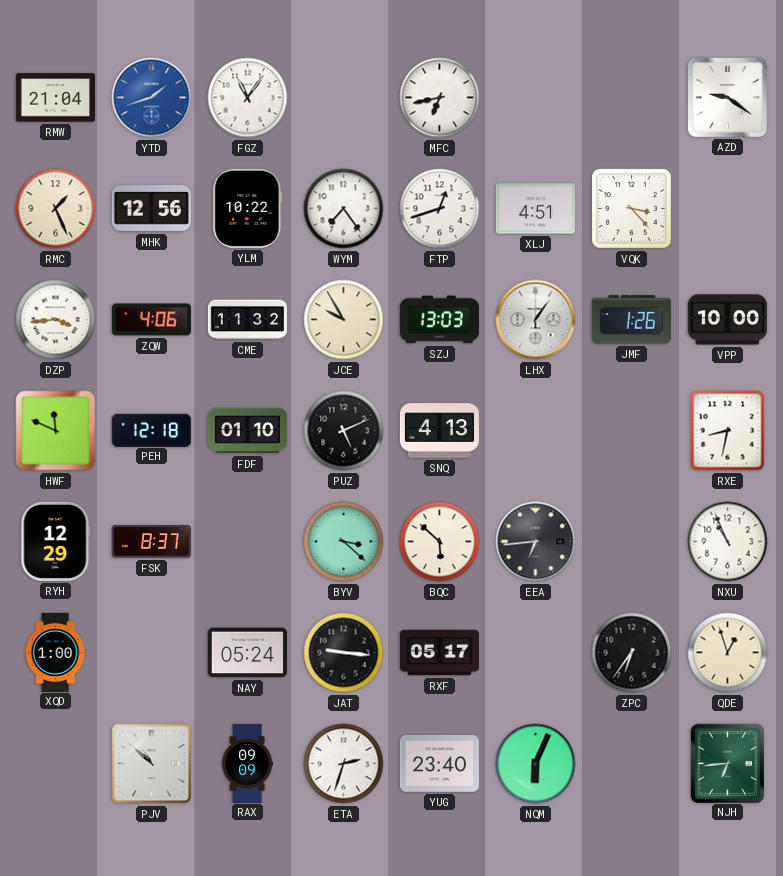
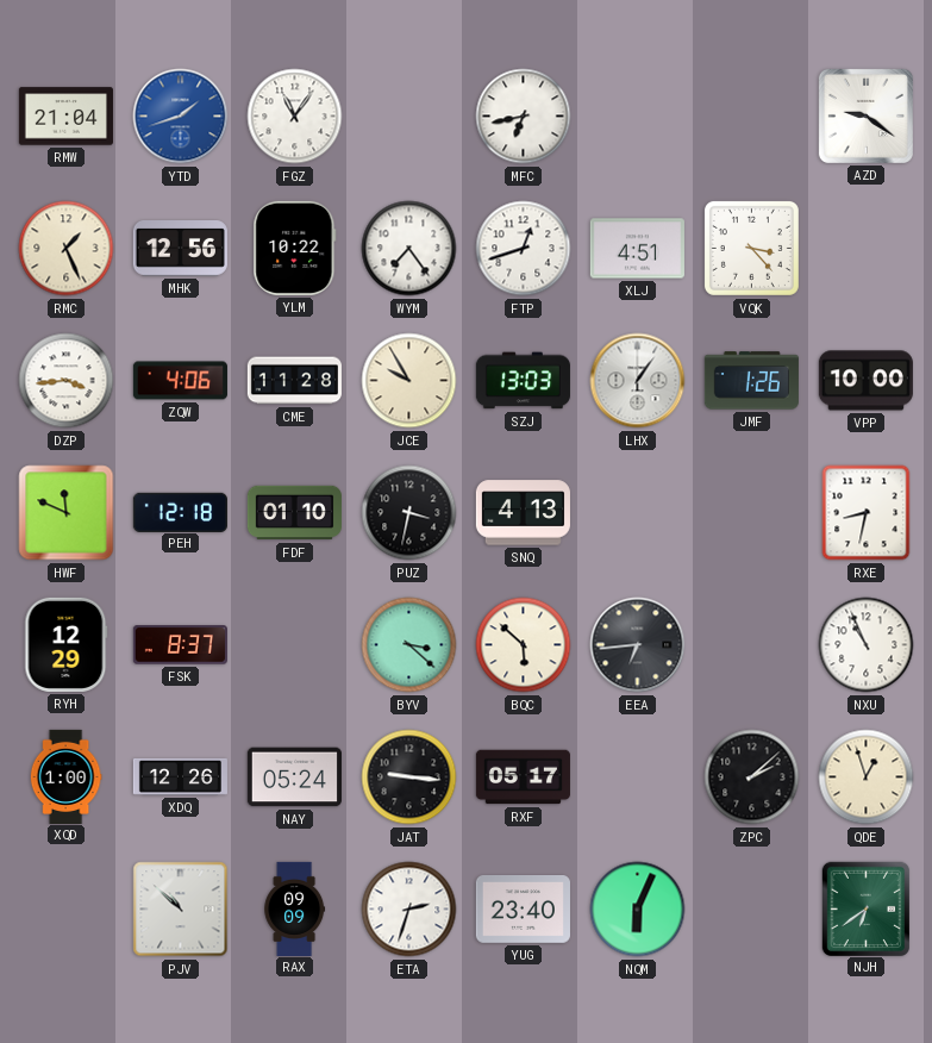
CME: 11:32 -> 11:28 (294, 381)
PUZ: 5:11 -> 3:32 (409, 513)
XDQ: none -> 12:26 (180, 776)
ZPC: 6:36 -> 2:08 (752, 777)
NJH: 6:44 -> 6:39 (865, 908)
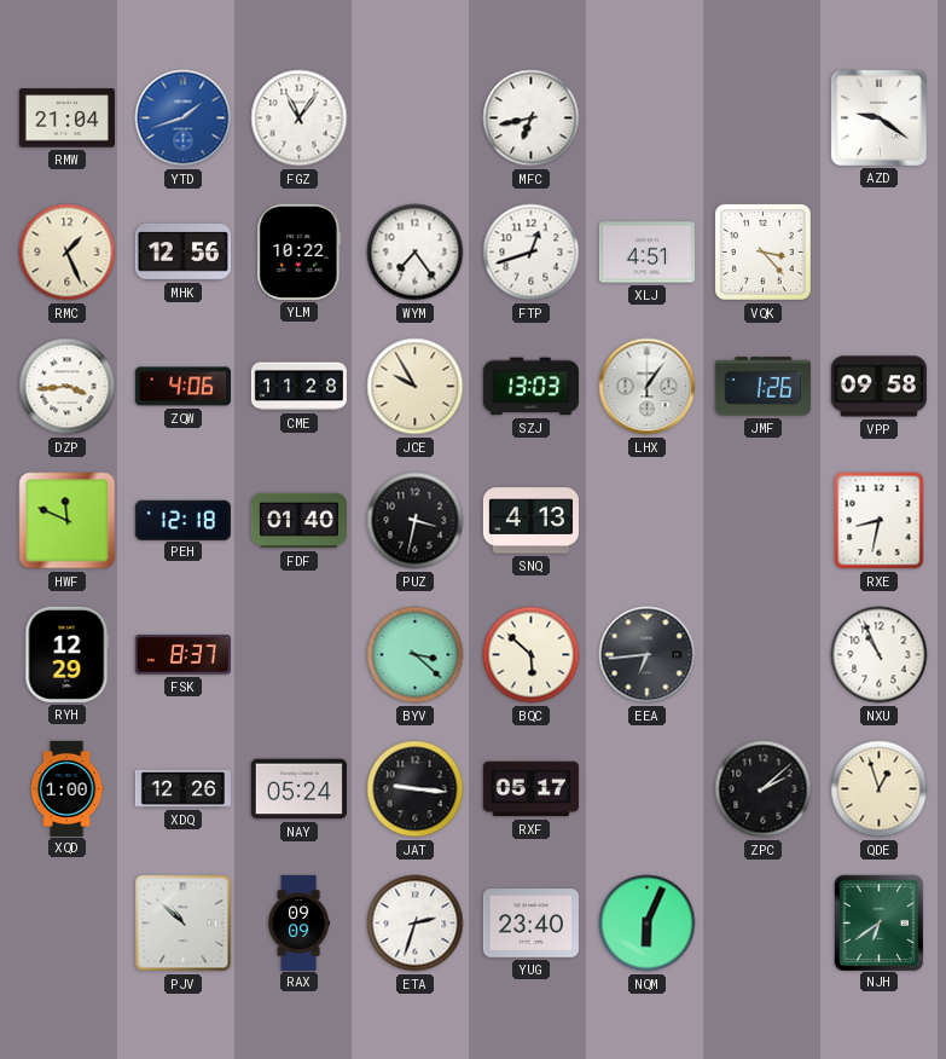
VPP: 10:00 -> 09:58 (878, 387)
FDF: 01:10 -> 01:40 (298, 521)
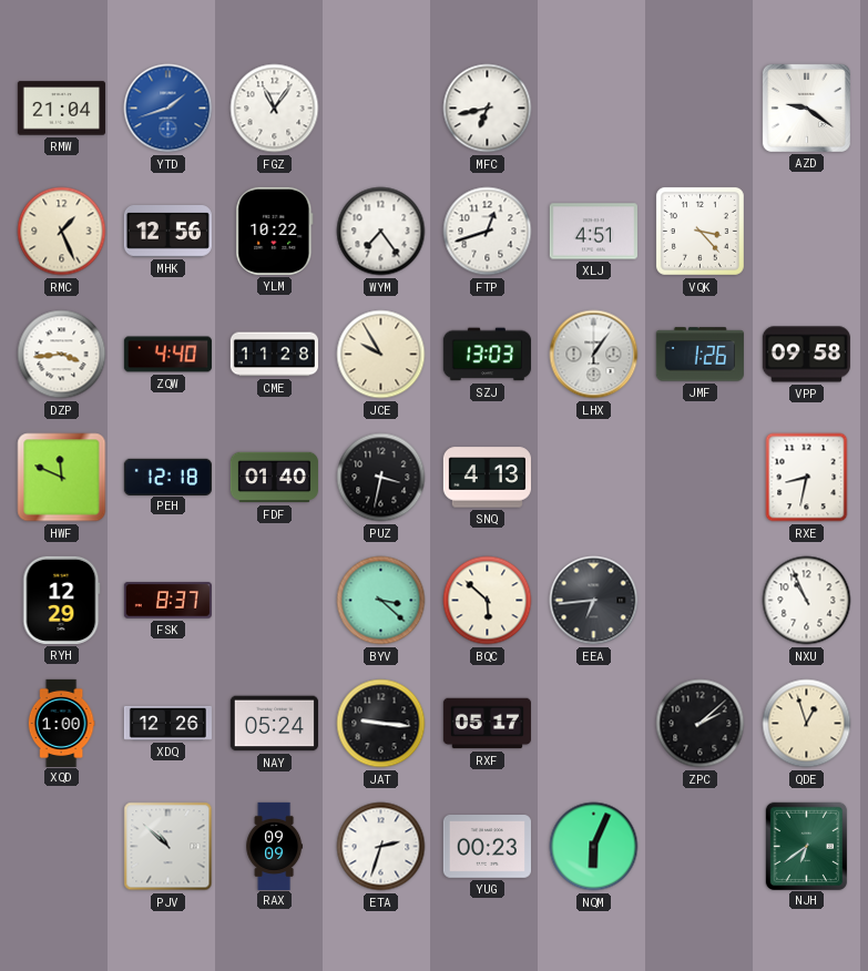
ZQW: 4:06 -> 4:40 (167, 355)
YUG: 23:40 -> 00:23 (487, 847)
